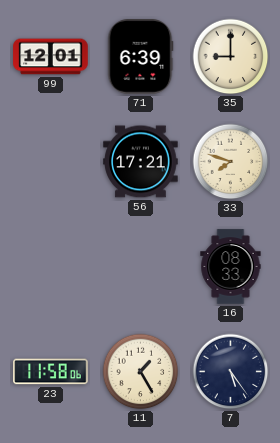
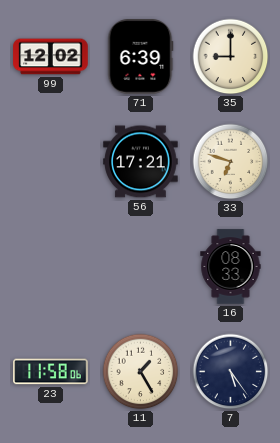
99: 12:01 -> 12:02 (51, 57)
33: 7:48 -> 6:48 (231, 162)
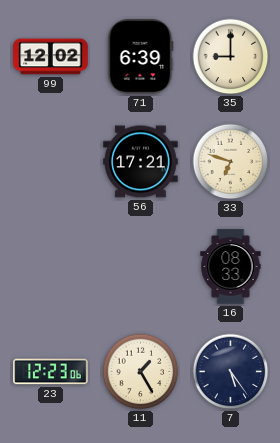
23: 11:58 -> 12:23 (51, 372)
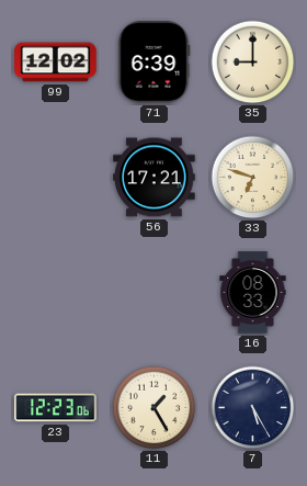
7: 5:24 -> 5:25 (253, 408)
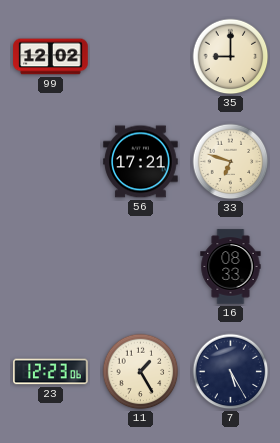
71: 6:39 -> none (153, 63)
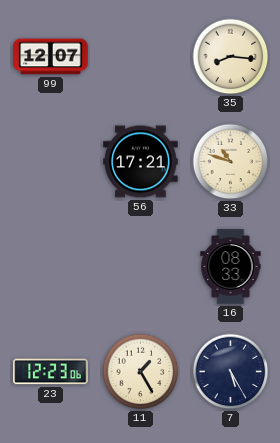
99: 12:02 -> 12:07 (51, 57)
35: 9:00 -> 8:16 (231, 57)
33: 6:48 -> 10:48 (231, 162)
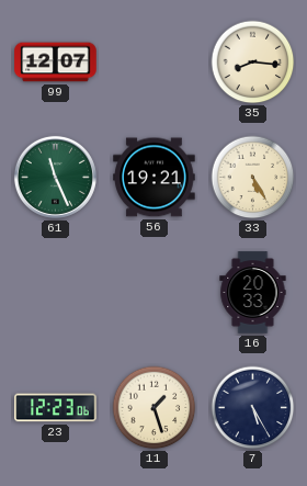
61: none -> 11:26 (55, 177)
56: 17:21 -> 19:21 (155, 178)
33: 10:48 -> 5:25 (253, 178)
16: 08:33 -> 20:33 (253, 293)
11: 1:25 -> 1:27 (155, 408)
